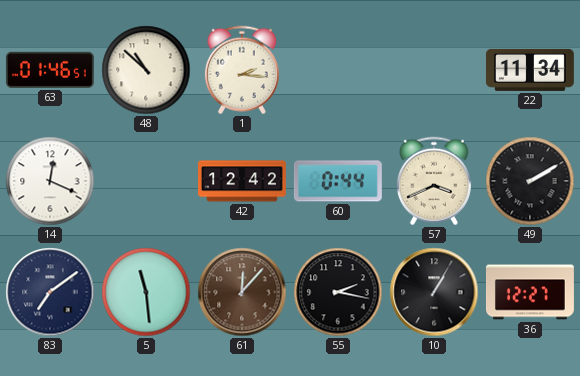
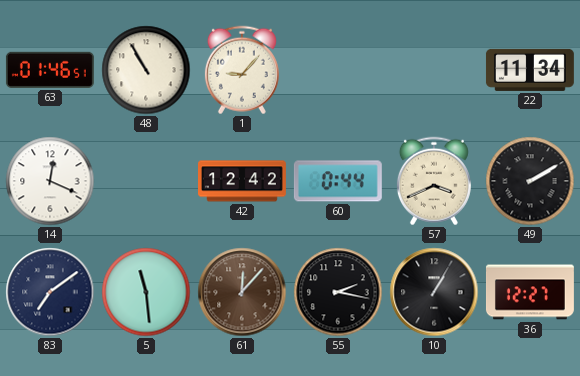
48: 10:52 -> 10:55 (146, 70)
1: 2:16 -> 9:07 (242, 70)
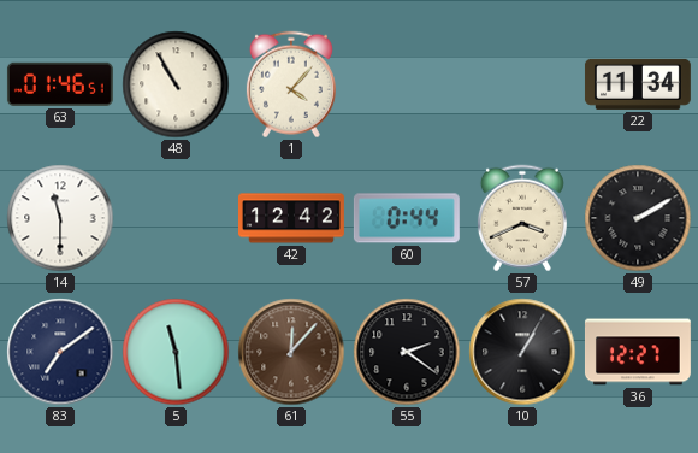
1: 9:07 -> 4:07 (291, 84)
14: 12:19 -> 11:30 (60, 218)
55: 2:17 -> 2:21 (407, 352)
